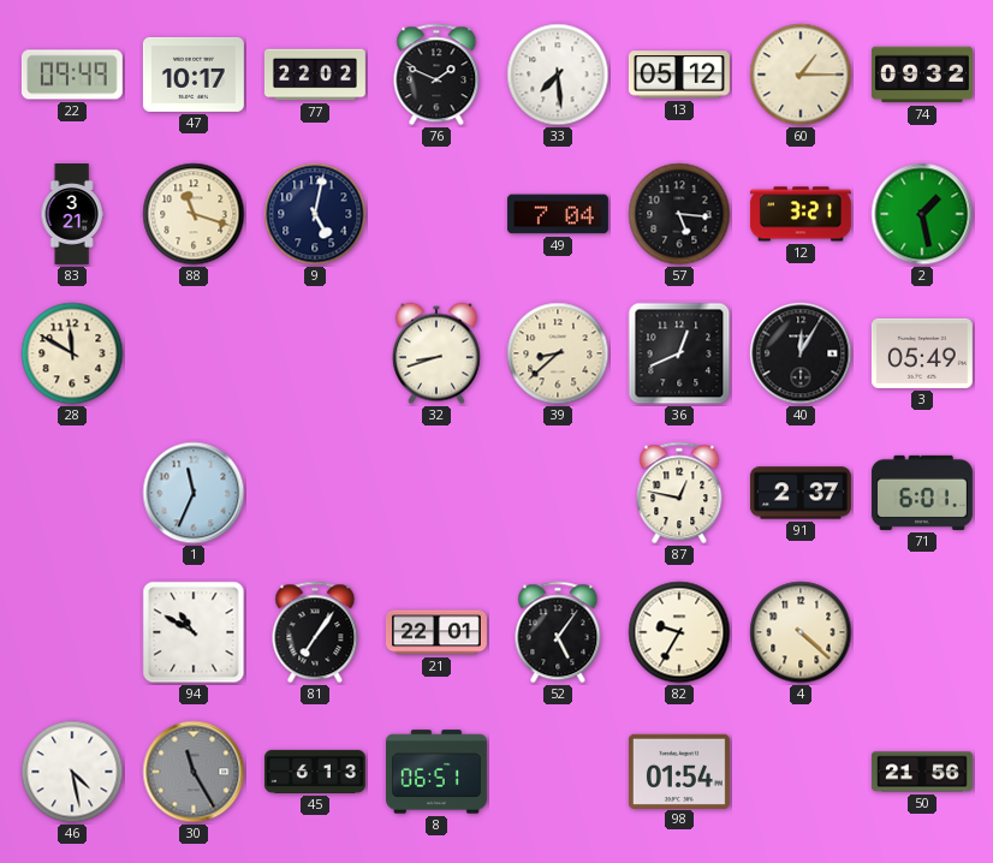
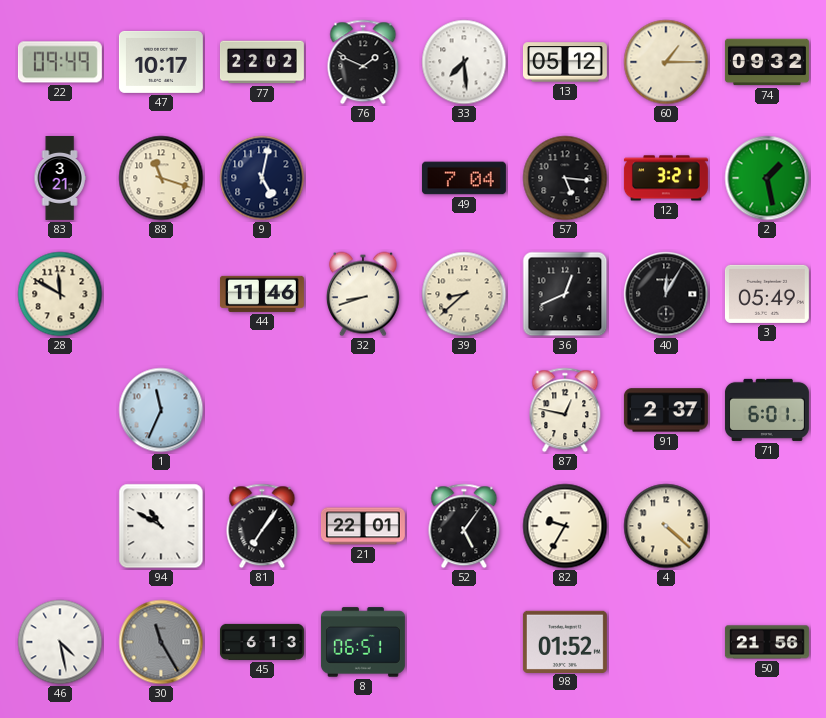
44: none -> 11:46 (262, 294)
98: 01:54 -> 01:52 (565, 641)
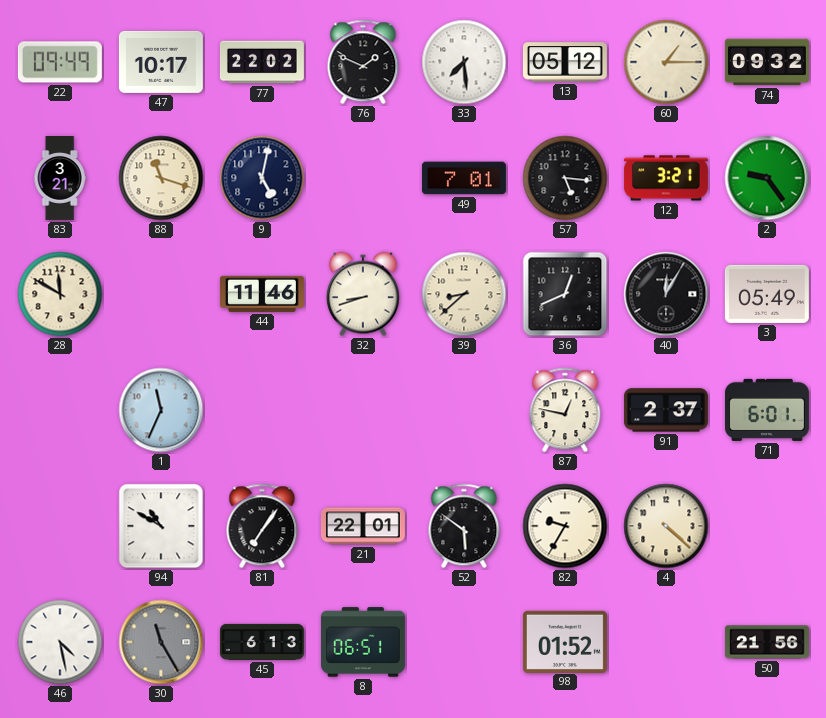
49: 7:04 -> 7:01 (464, 178)
2: 1:28 -> 9:24 (767, 178)
52: 5:06 -> 5:51 (464, 526)
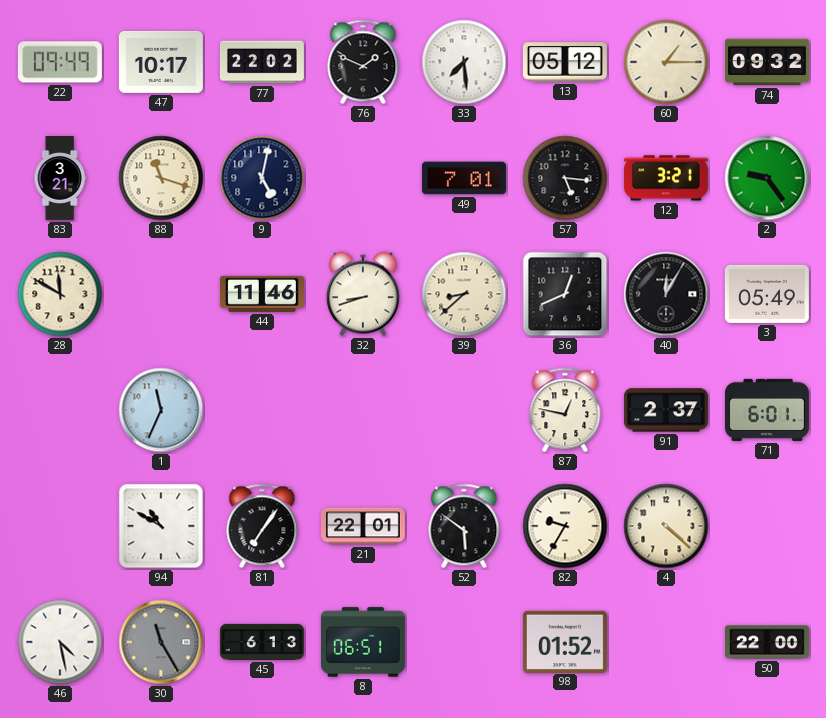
50: 21:56 -> 22:00 (767, 642)
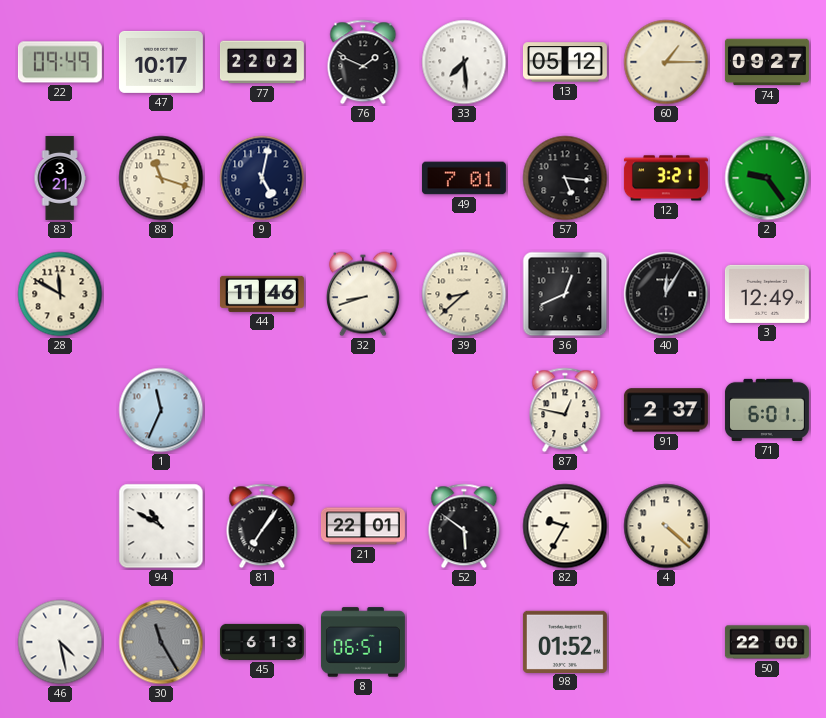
74: 09:32 -> 09:27 (767, 62)
3: 05:49 -> 12:49 (767, 294)
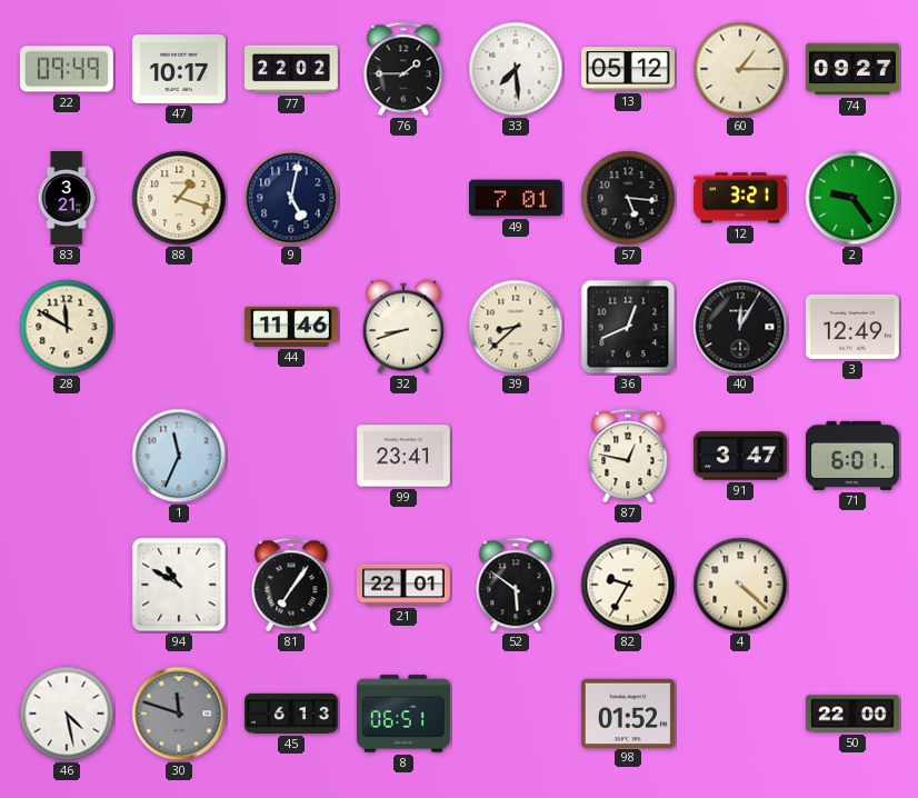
76: 1:49 -> 1:45 (403, 69)
88: 11:18 -> 1:18 (179, 198)
99: none -> 23:41 (403, 456)
91: 2:37 -> 3:47 (740, 456)
30: 11:25 -> 11:48 (179, 714)
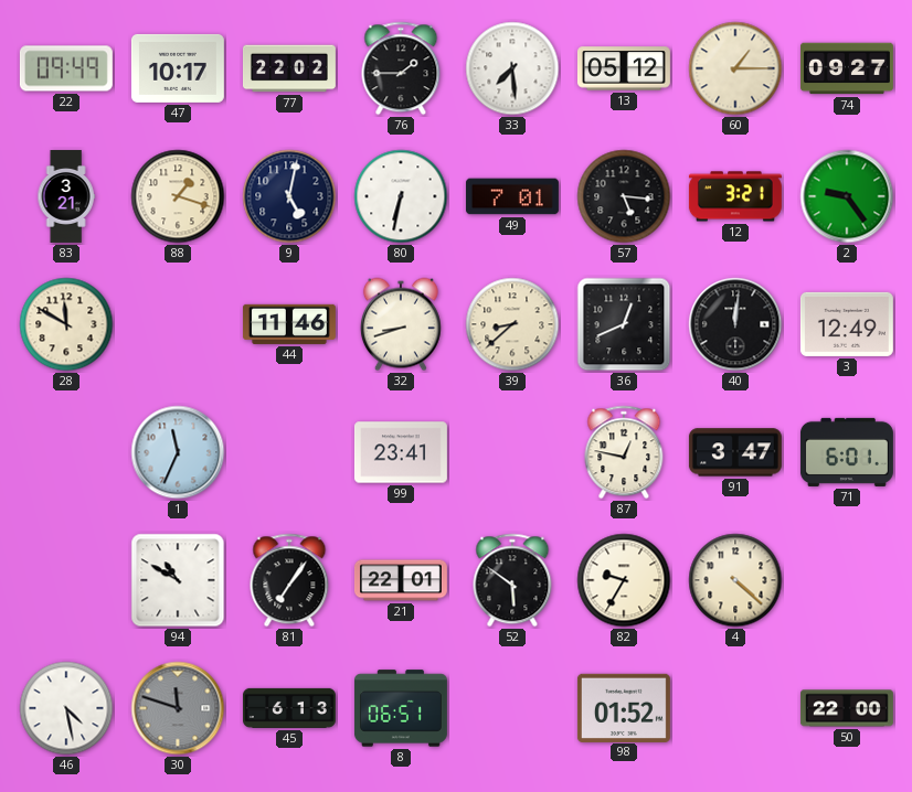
80: none -> 6:32 (401, 196)
40: 12:05 -> 12:01 (735, 324)
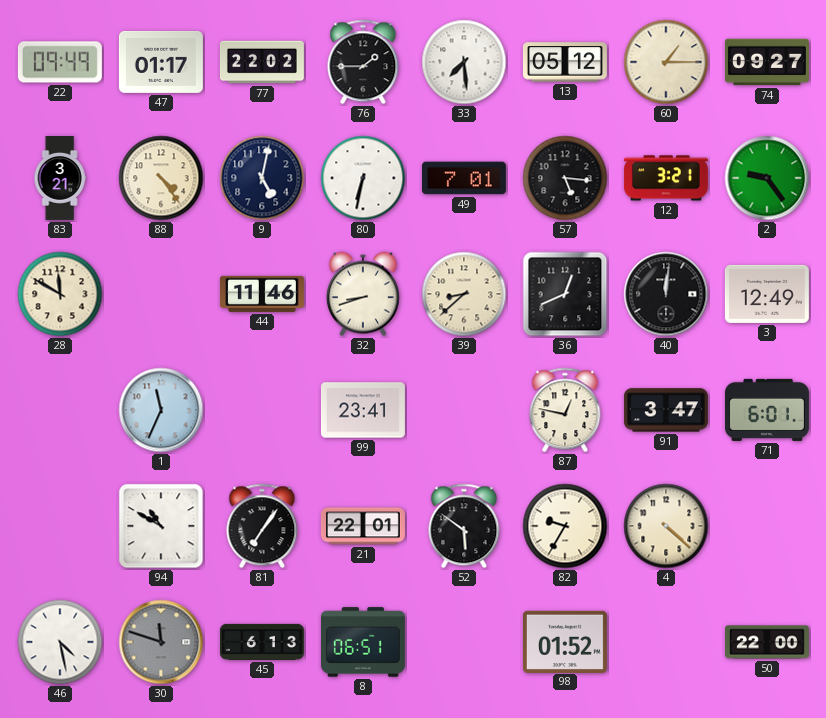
47: 10:17 -> 01:17 (161, 62)
88: 1:18 -> 4:24 (161, 178)
